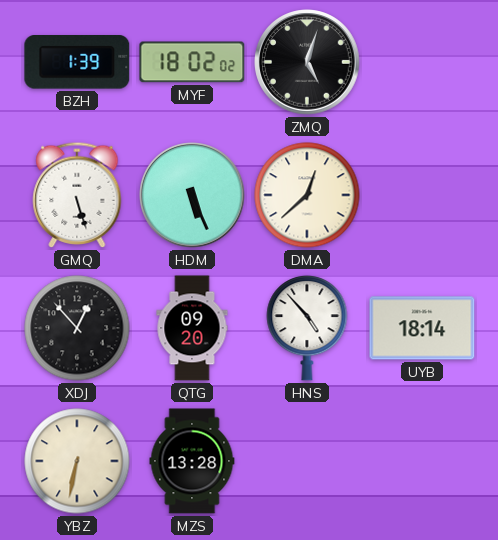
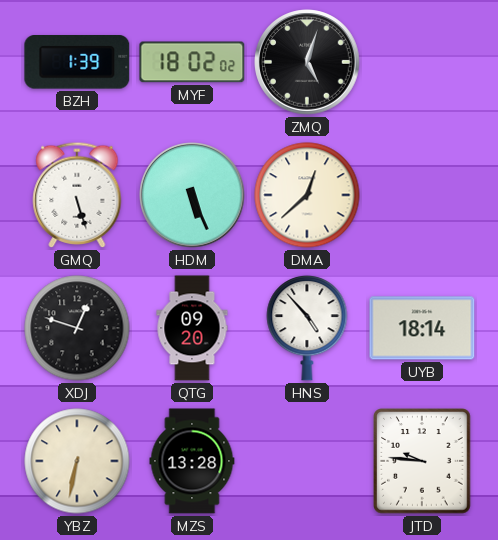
XDJ: 12:53 -> 12:48 (77, 328)
JTD: none -> 9:46 (422, 461)
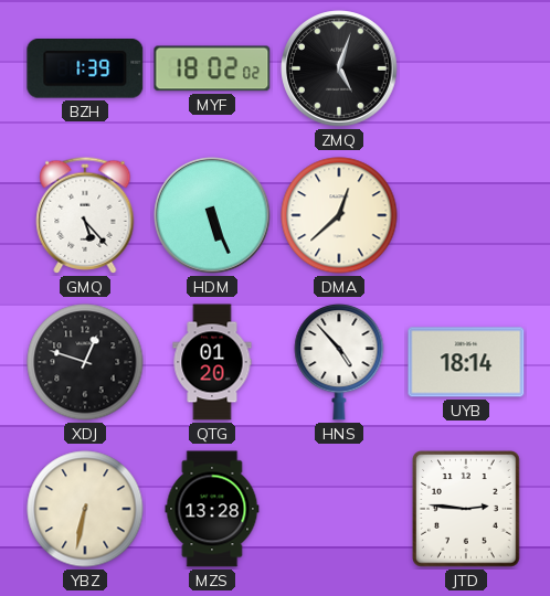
GMQ: 5:27 -> 5:23 (85, 215)
QTG: 09:20 -> 01:20 (212, 362)
JTD: 9:46 -> 2:46 (466, 509)
